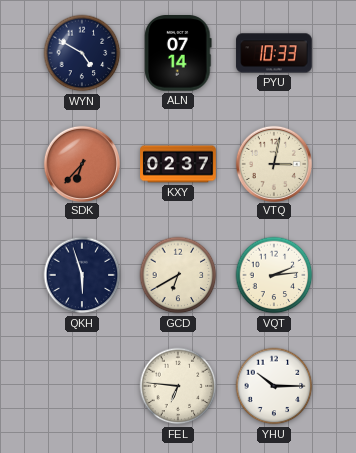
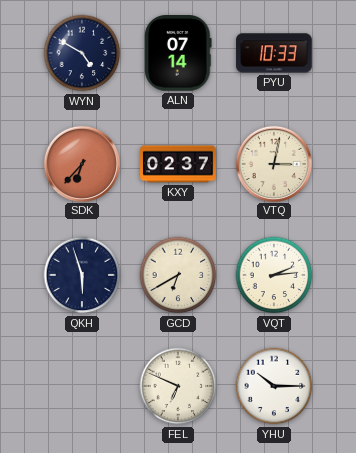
FEL: 6:46 -> 6:49 (178, 386)
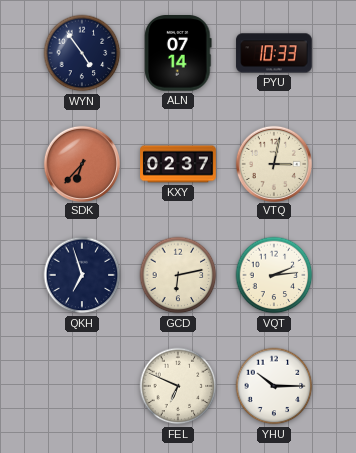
WYN: 4:50 -> 4:54 (82, 53)
QKH: 5:57 -> 6:57 (82, 275)
GCD: 6:40 -> 6:13 (178, 275)
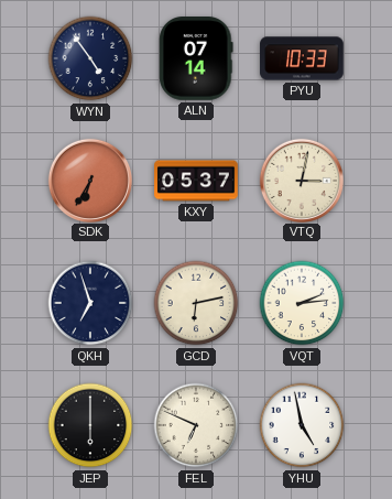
SDK: 6:37 -> 6:35 (89, 180)
KXY: 02:37 -> 05:37 (196, 181)
JEP: none -> 6:00 (90, 425)
YHU: 10:15 -> 4:58 (302, 425)
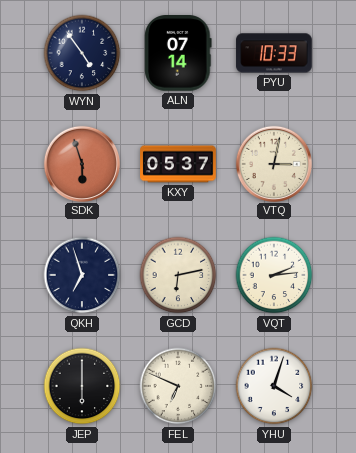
SDK: 6:35 -> 5:57 (81, 163)
YHU: 4:58 -> 4:03 (274, 386)
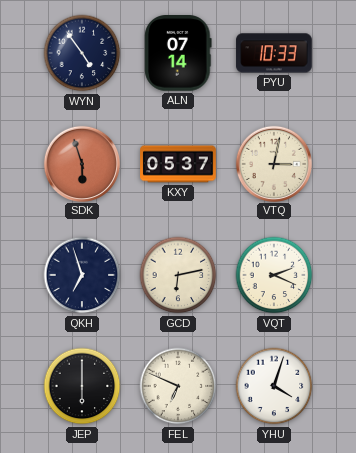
VQT: 2:14 -> 2:19 (274, 275)
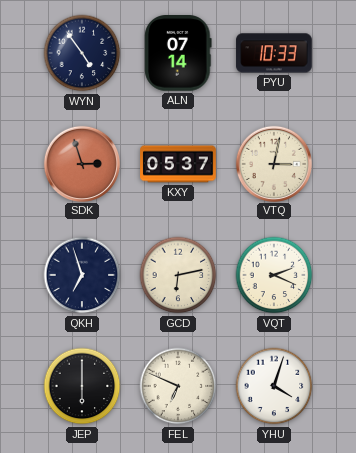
SDK: 5:57 -> 2:57 (81, 163)
